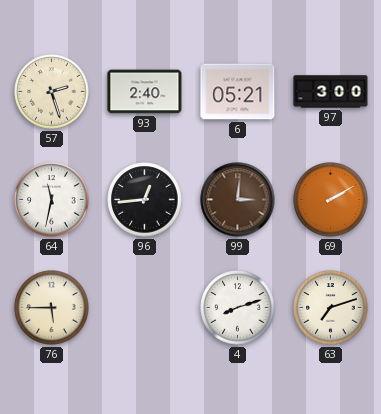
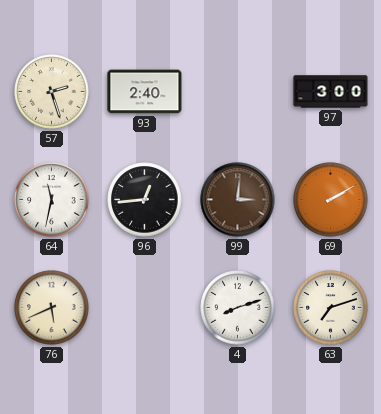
6: 05:21 -> none (238, 92)
76: 5:45 -> 5:41 (52, 308)
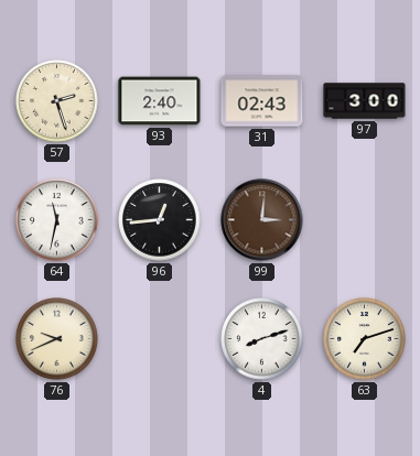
31: none -> 02:43 (262, 101)
69: 2:10 -> none (331, 200)
76: 5:41 -> 9:41 (57, 339)
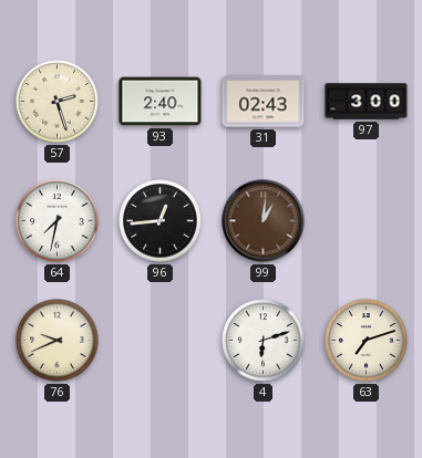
64: 11:32 -> 7:32 (58, 221)
99: 3:01 -> 1:01 (264, 221)
4: 8:12 -> 6:12 (264, 341)
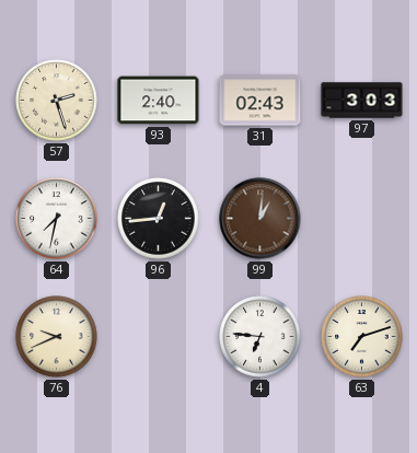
97: 3:00 -> 3:03 (362, 101)
4: 6:12 -> 6:46 (260, 337)
